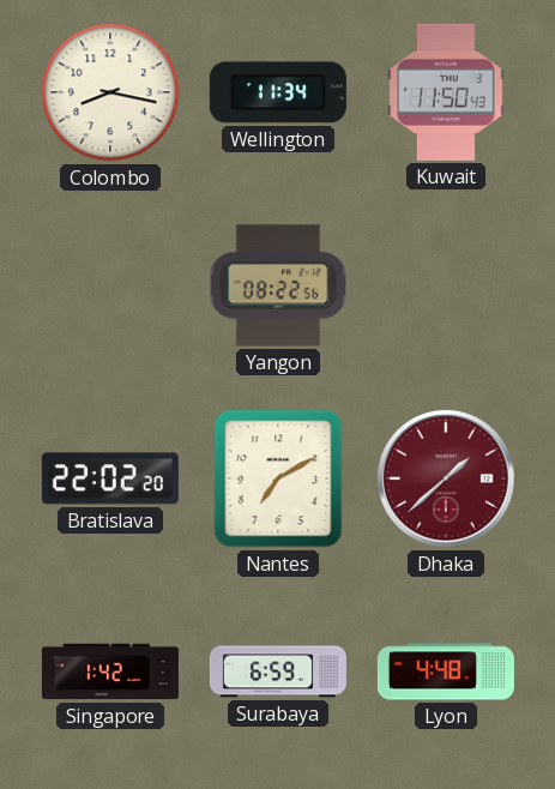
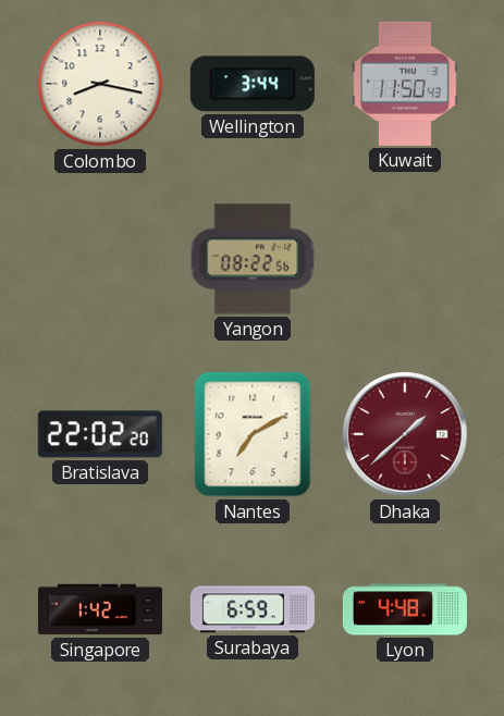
Wellington: 11:34 -> 3:44 (253, 84)
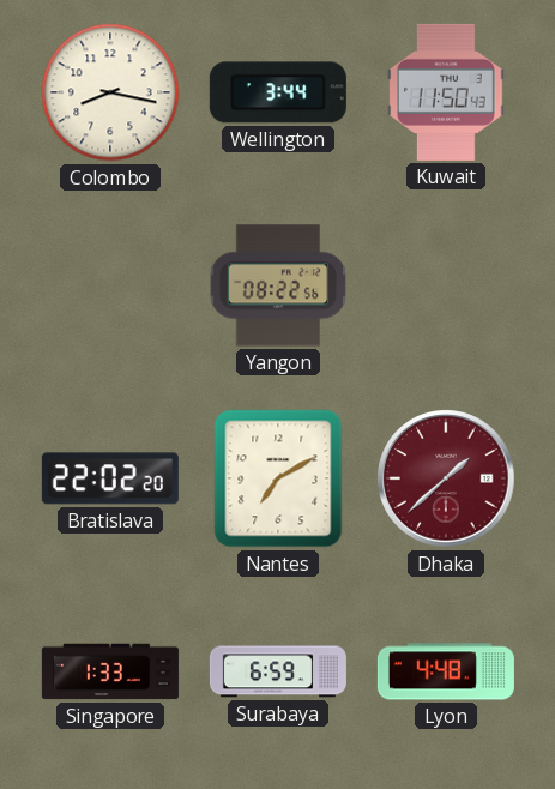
Singapore: 1:42 -> 1:33 (110, 671)
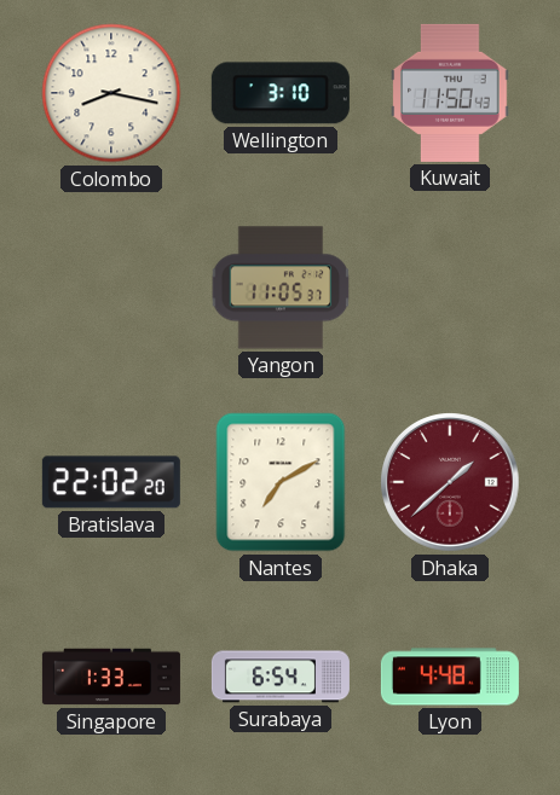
Wellington: 3:44 -> 3:10 (281, 93)
Yangon: 08:22 -> 11:05 (281, 288)
Surabaya: 6:59 -> 6:54 (281, 677)
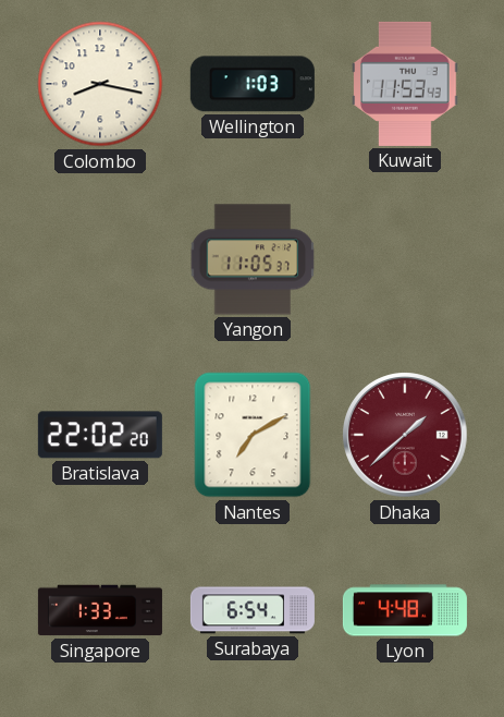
Wellington: 3:10 -> 1:03 (253, 84)
Kuwait: 11:50 -> 11:53 (405, 84)
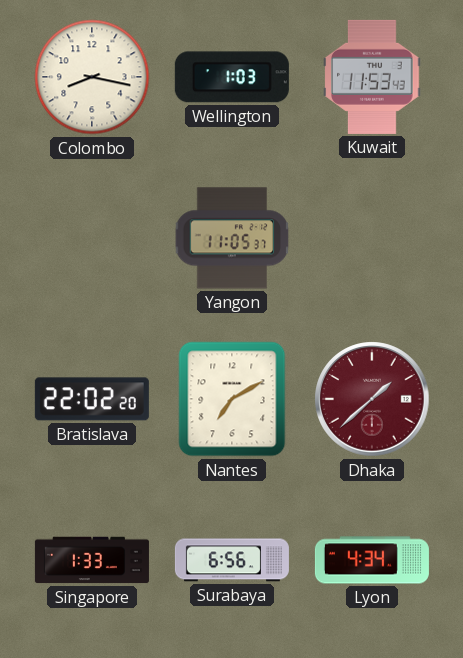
Surabaya: 6:54 -> 6:56 (232, 560)
Lyon: 4:48 -> 4:34 (372, 560)
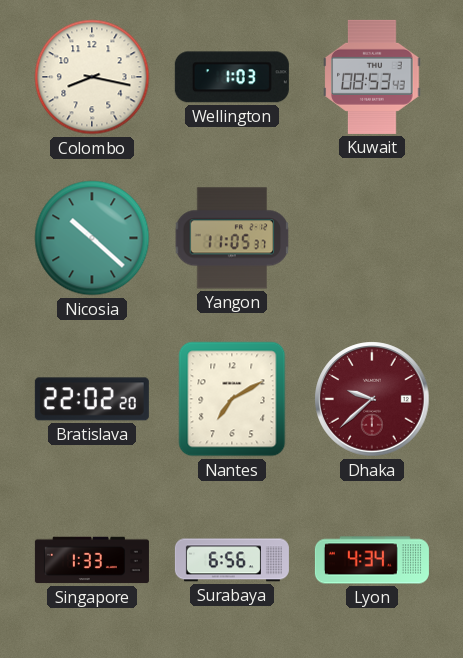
Kuwait: 11:53 -> 08:53 (372, 77)
Nicosia: none -> 10:22 (92, 238)
Dhaka: 1:38 -> 9:38 (372, 399)
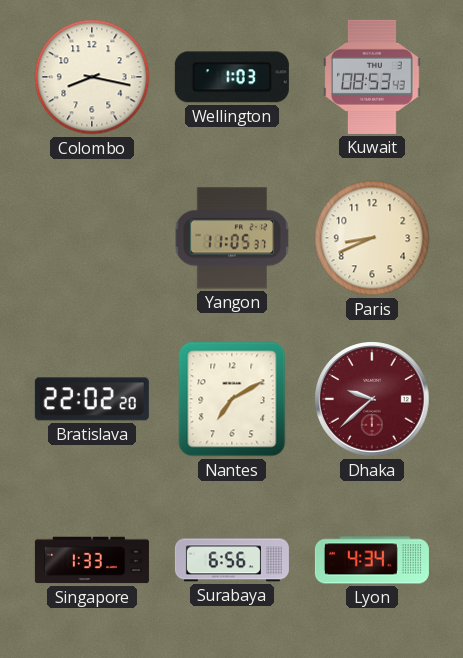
Nicosia: 10:22 -> none (92, 238)
Paris: none -> 8:41 (372, 238)
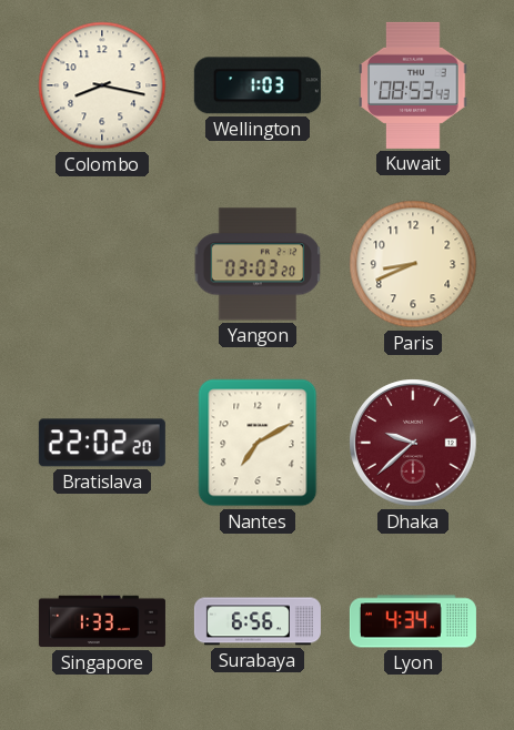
Yangon: 11:05 -> 03:03 (258, 264)
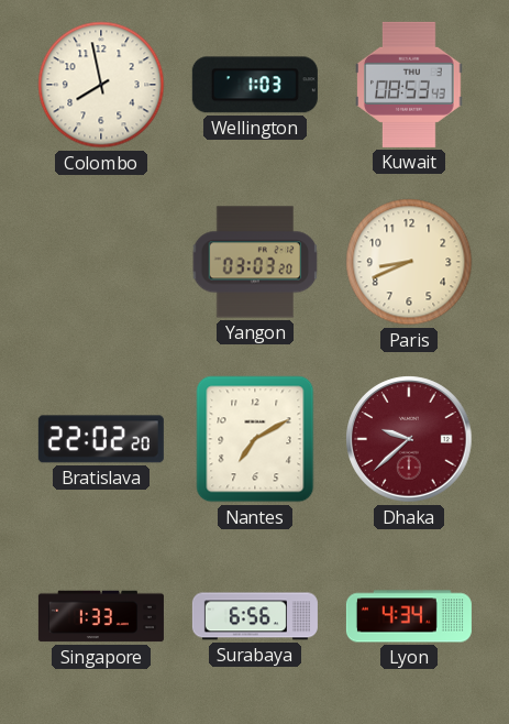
Colombo: 8:17 -> 7:58 (101, 85)
